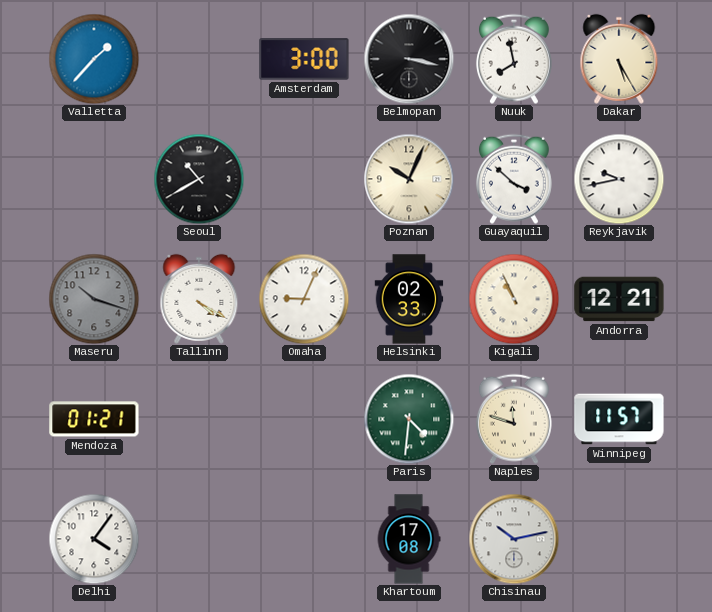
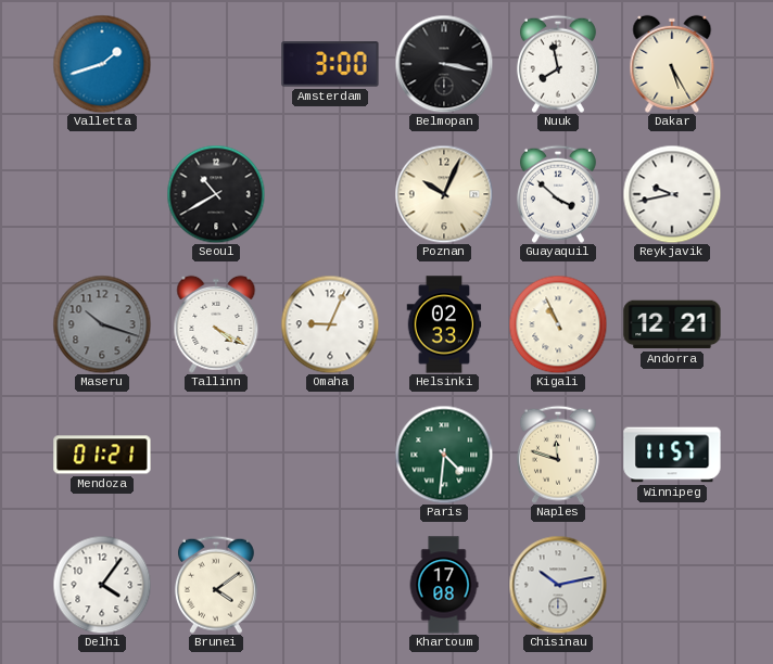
Valletta: 1:37 -> 1:42 (102, 64)
Brunei: none -> 4:09 (216, 585)
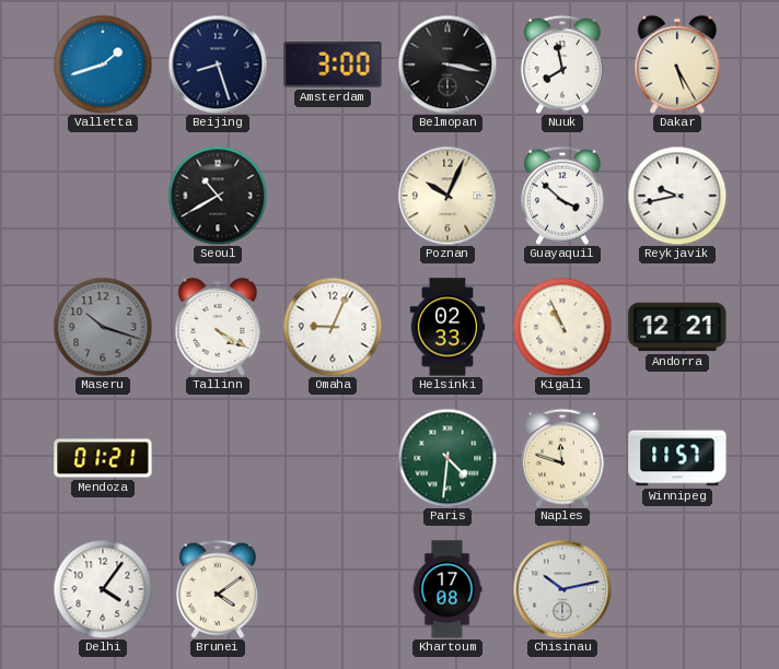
Beijing: none -> 8:27 (218, 64)
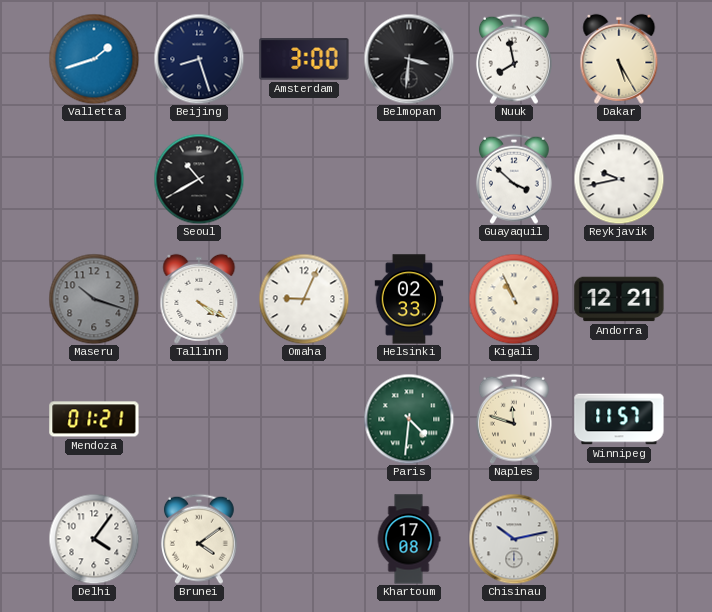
Belmopan: 3:17 -> 3:31 (409, 59)
Poznan: 10:04 -> none (447, 196)
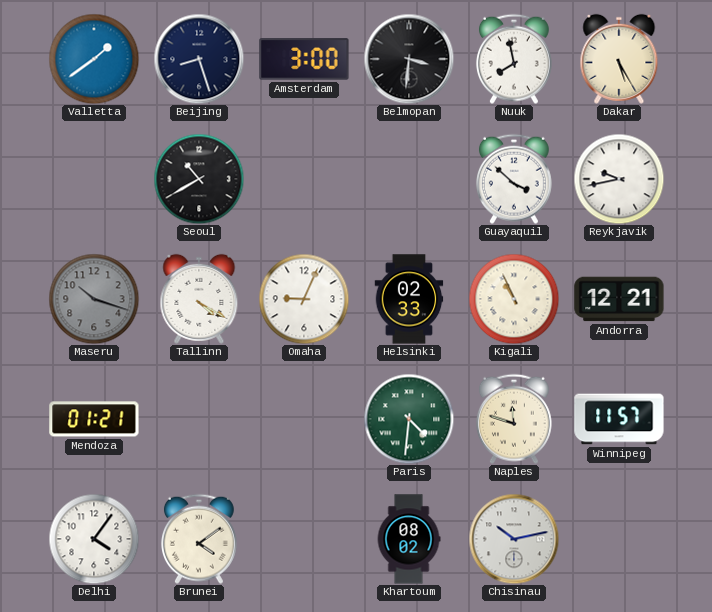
Valletta: 1:42 -> 1:39 (94, 59)
Khartoum: 17:08 -> 08:02 (409, 539)
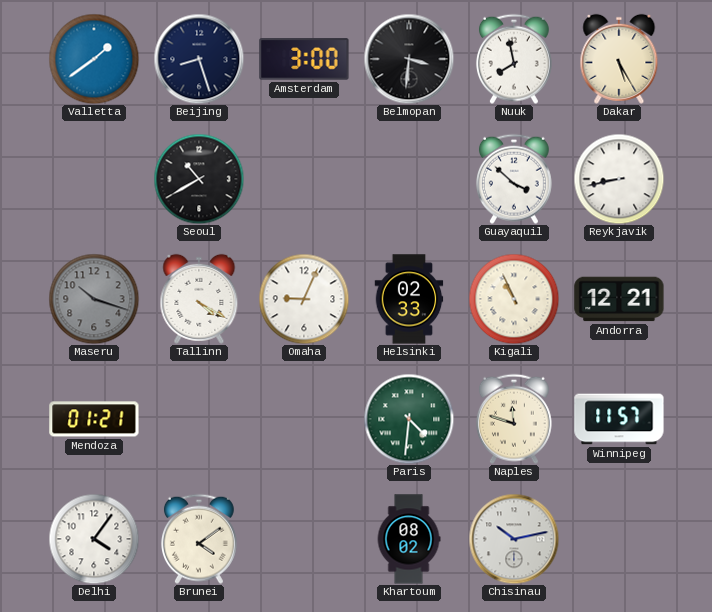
Reykjavik: 9:43 -> 8:43 (619, 179)
